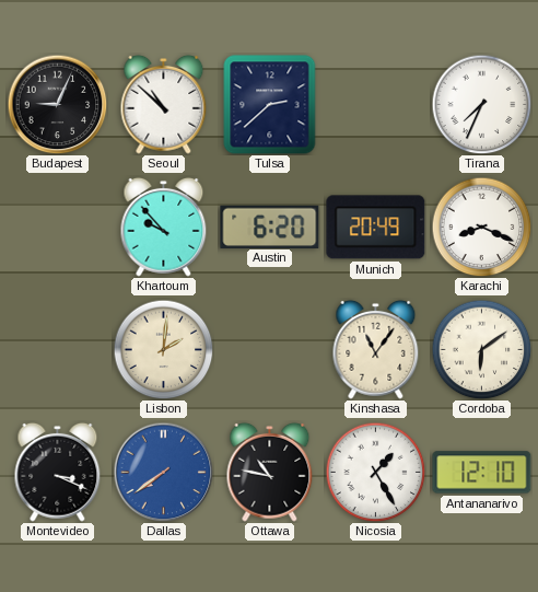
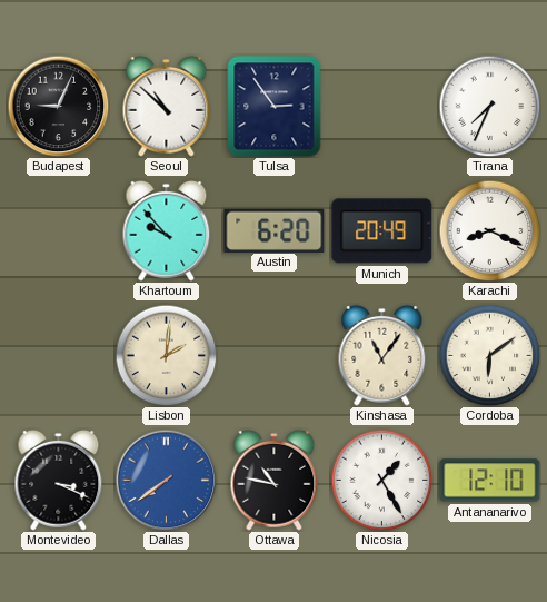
Tulsa: 2:38 -> 2:54 (275, 107)
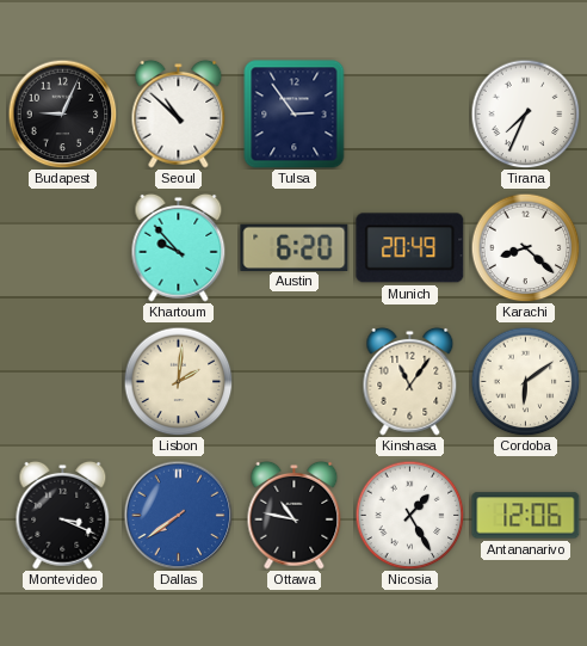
Karachi: 8:19 -> 8:22 (525, 247)
Antananarivo: 12:10 -> 12:06 (526, 516)
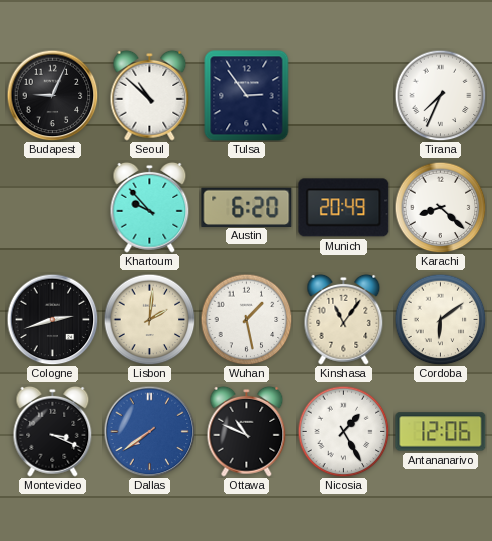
Cologne: none -> 2:42 (52, 319)
Wuhan: none -> 1:28 (246, 319)
Ottawa: 10:47 -> 10:49 (247, 431)
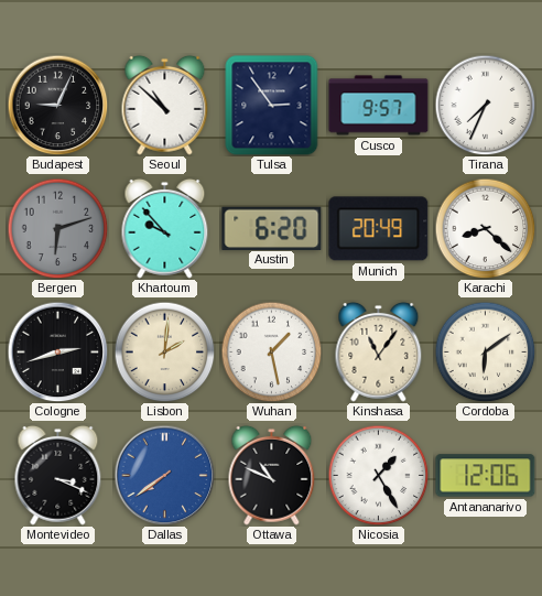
Cusco: none -> 9:57 (379, 106)
Bergen: none -> 6:12 (57, 228)
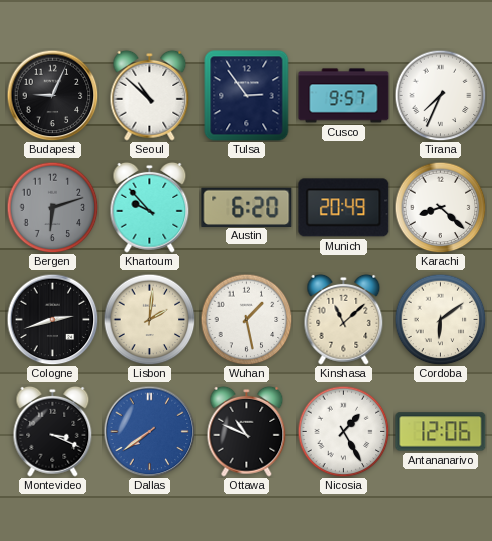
Kinshasa: 11:06 -> 11:08 (344, 319)
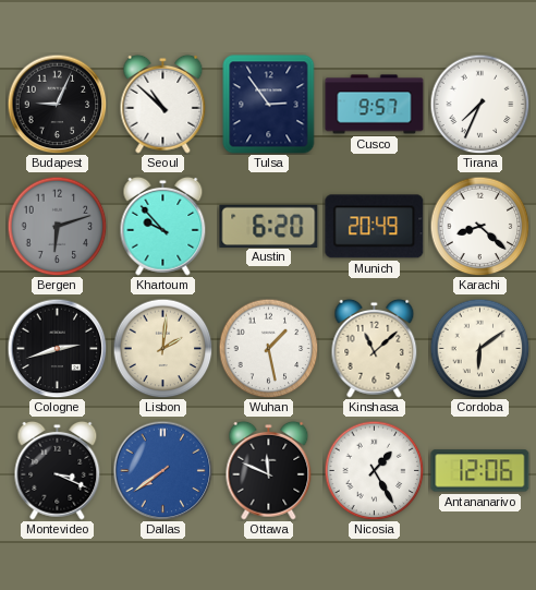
Ottawa: 10:49 -> 11:49 (269, 470)
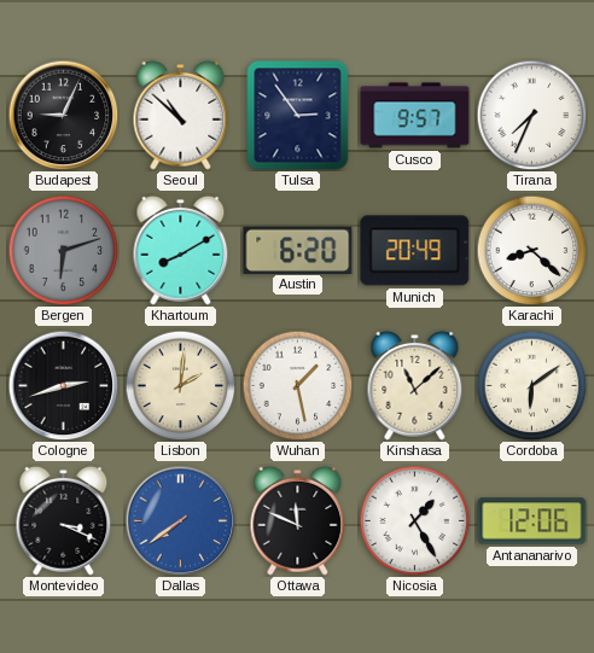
Khartoum: 9:53 -> 8:10 (181, 250)
